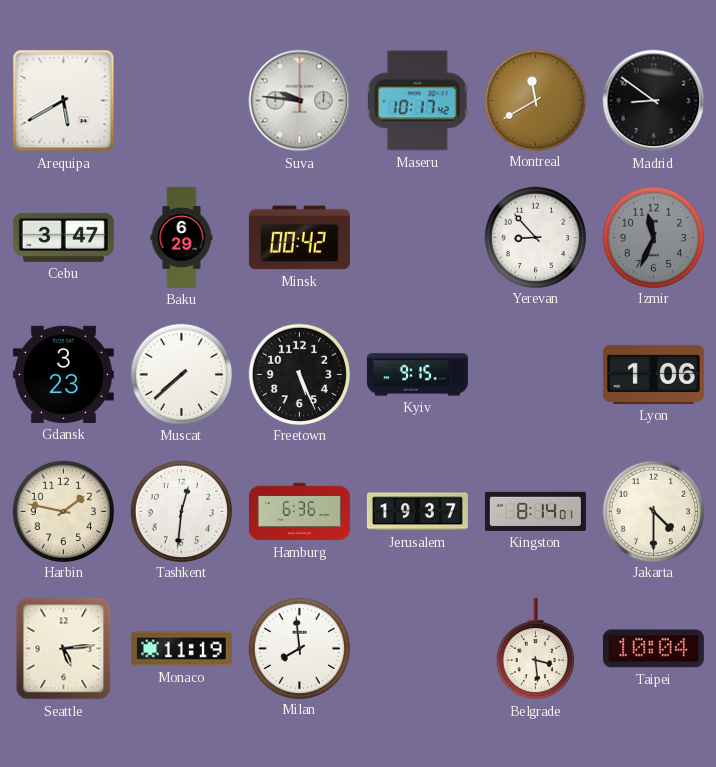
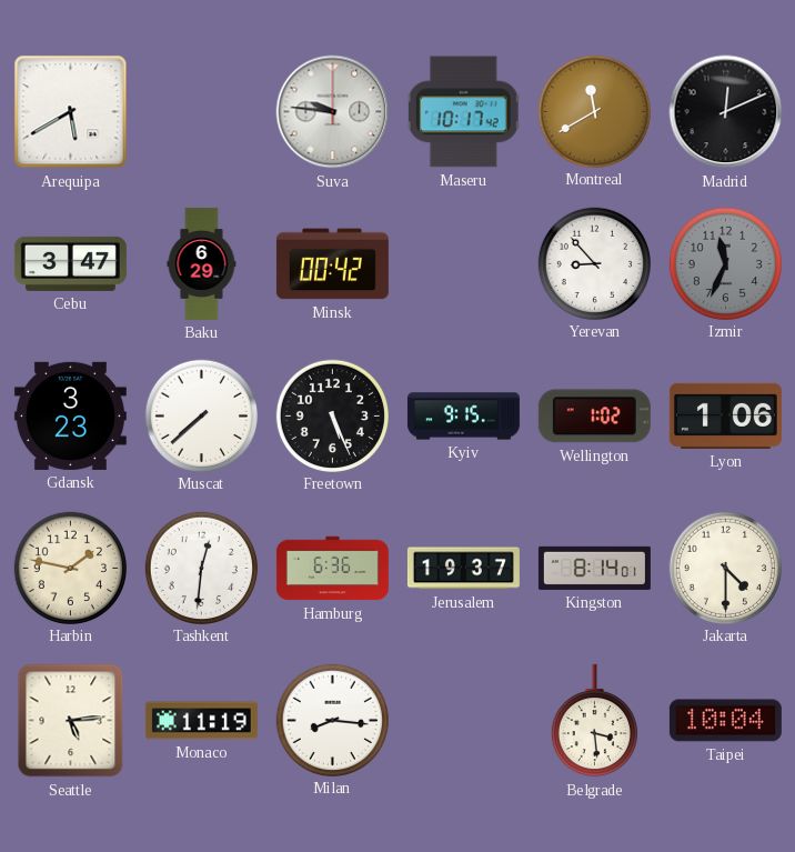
Madrid: 8:51 -> 12:11 (726, 112)
Wellington: none -> 1:02 (594, 417)
Milan: 7:59 -> 8:16 (332, 720)
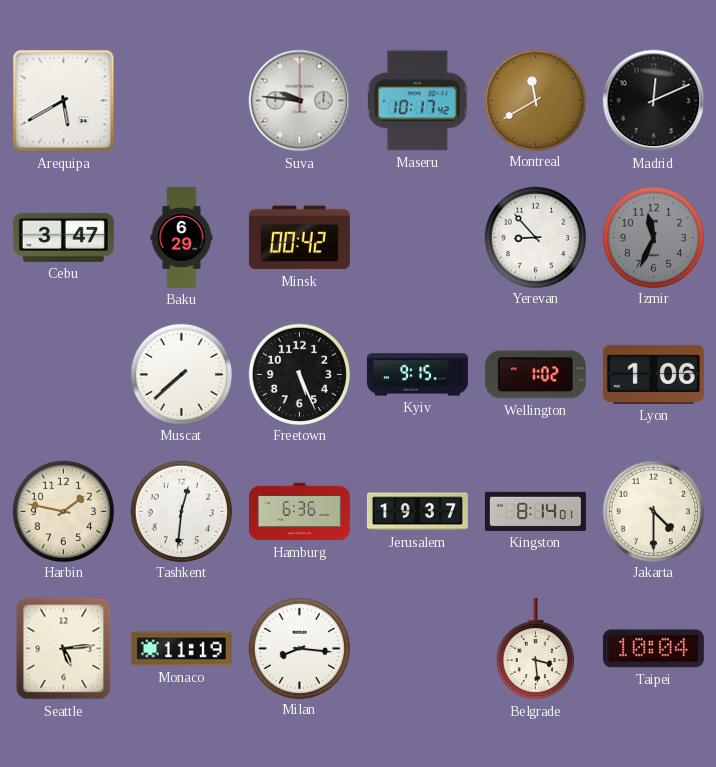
Gdansk: 3:23 -> none (70, 415)
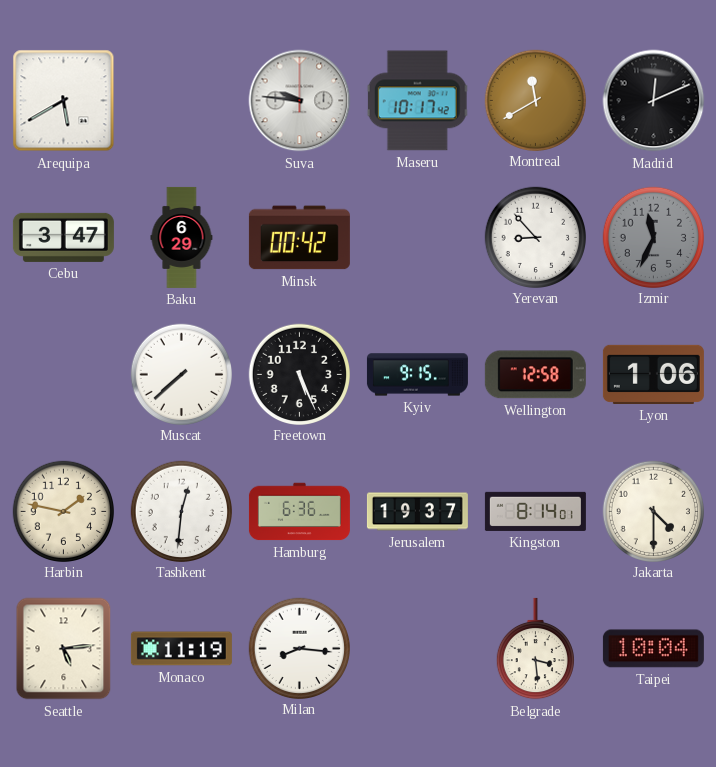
Wellington: 1:02 -> 12:58 (535, 375)
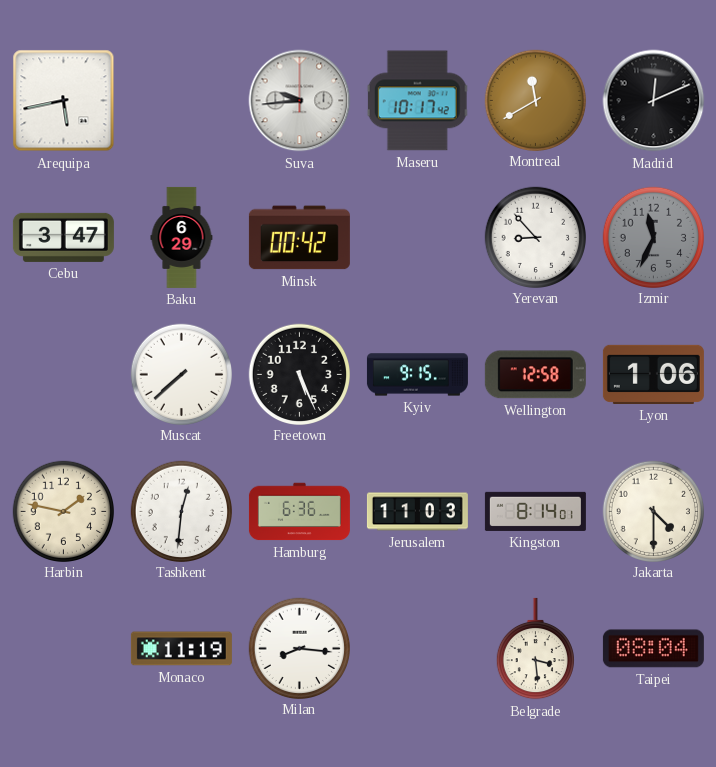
Arequipa: 5:40 -> 5:43 (64, 101)
Suva: 9:46 -> 9:44 (300, 101)
Jerusalem: 19:37 -> 11:03 (417, 512)
Seattle: 5:14 -> none (64, 649)
Taipei: 10:04 -> 08:04 (653, 649)
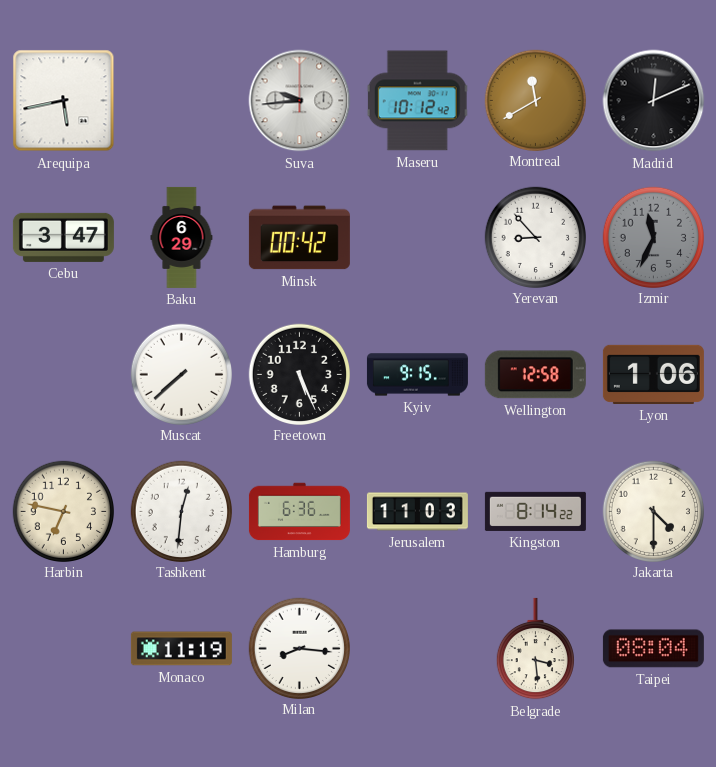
Maseru: 10:17 -> 10:12 (418, 101)
Harbin: 1:47 -> 6:47 (63, 511)
Kingston: 8:14:01 -> 8:14:22 (535, 511)
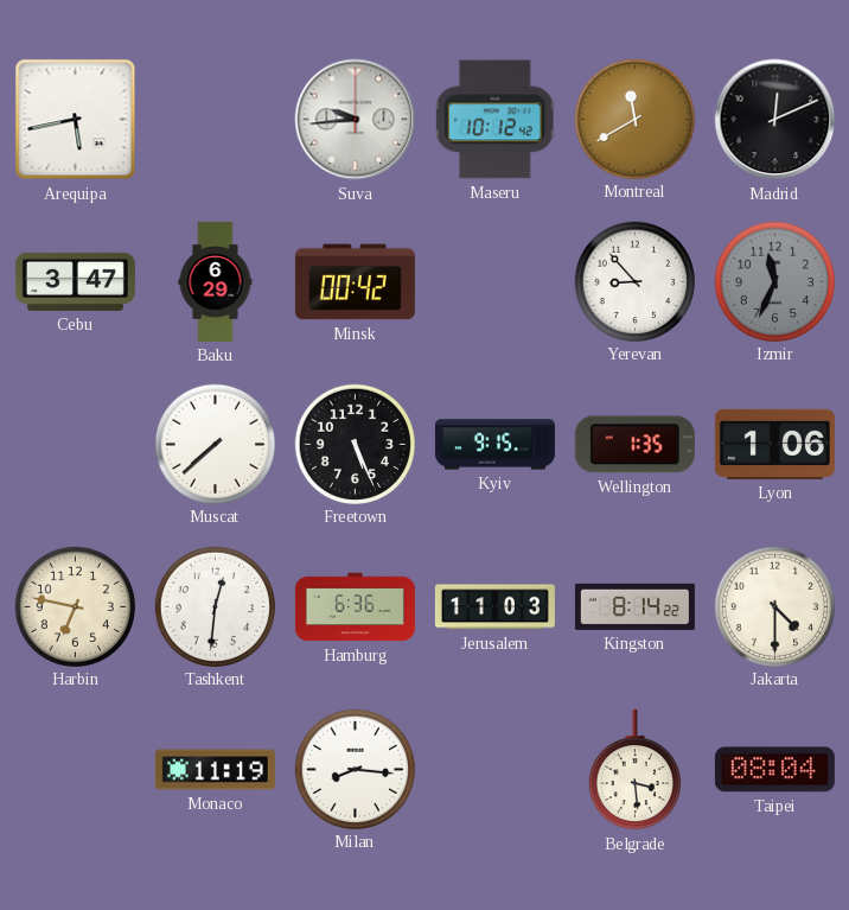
Wellington: 12:58 -> 1:35 (634, 445)
